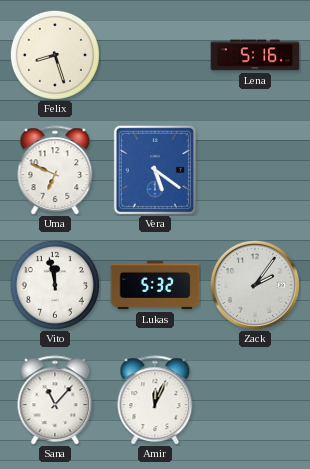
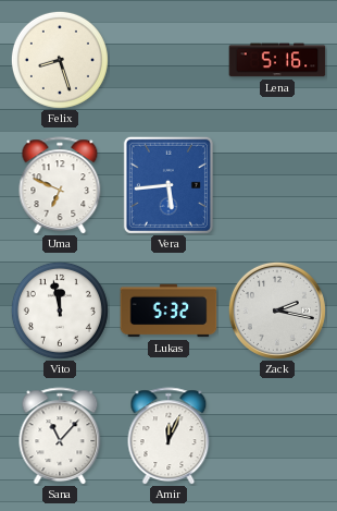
Vera: 5:21 -> 5:44 (168, 185)
Zack: 2:06 -> 2:17 (277, 311)
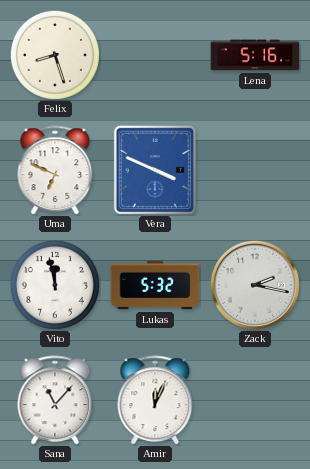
Vera: 5:44 -> 3:49 (155, 170)
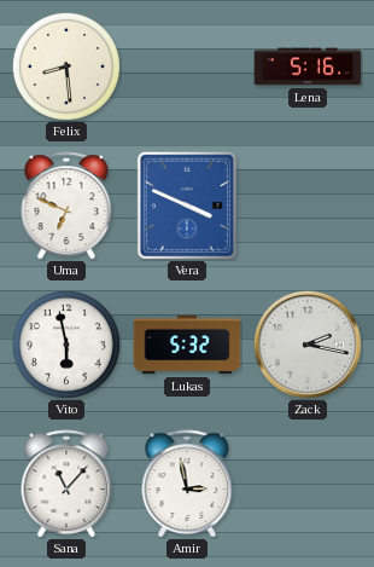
Felix: 8:27 -> 8:29 (66, 66)
Vito: 11:58 -> 5:58 (66, 345)
Amir: 12:04 -> 2:58 (187, 484)
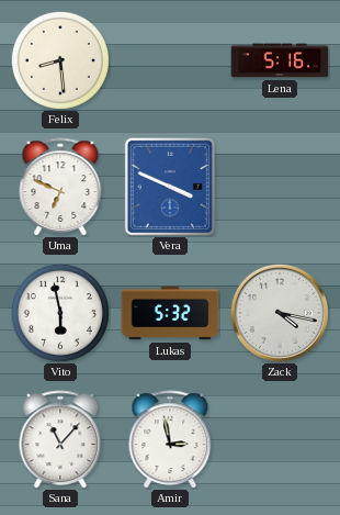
Zack: 2:17 -> 4:17 (280, 313)
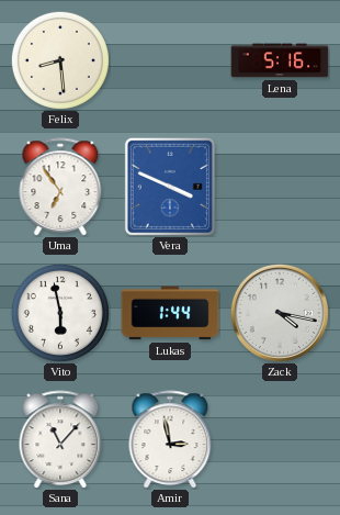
Uma: 6:49 -> 6:54 (60, 187)
Lukas: 5:32 -> 1:44 (170, 313)
